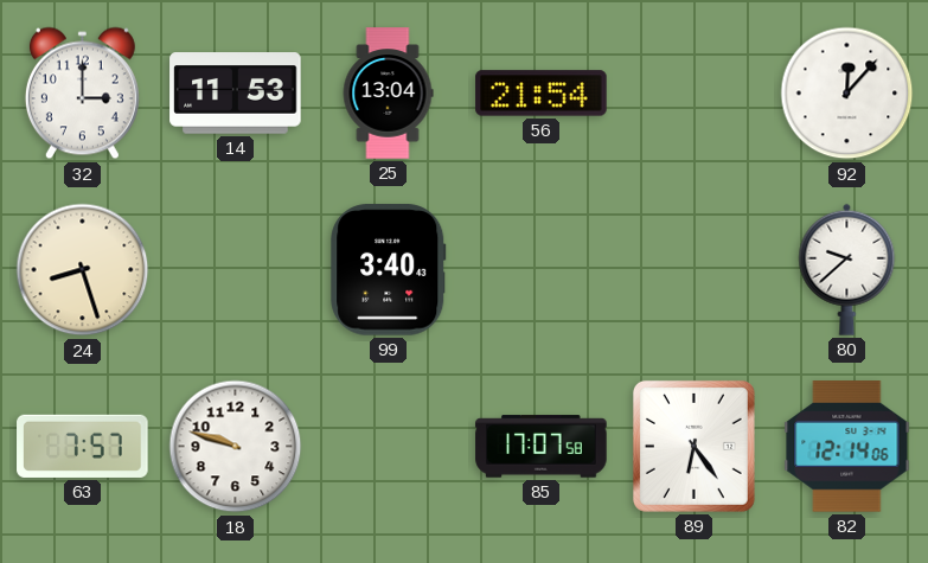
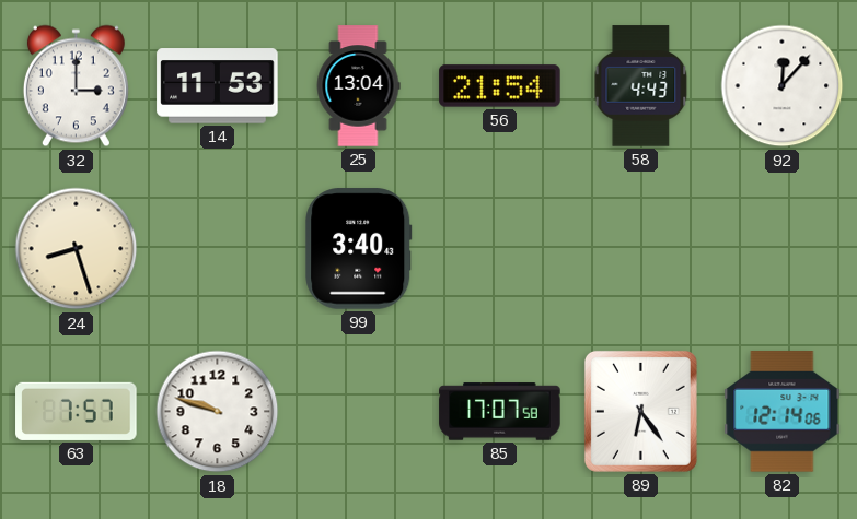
58: none -> 4:43 (641, 86)
80: 9:38 -> none (847, 269)
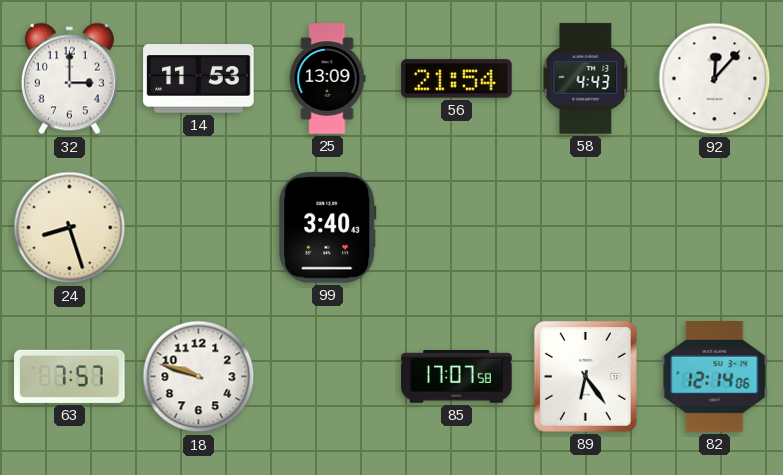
25: 13:04 -> 13:09 (327, 79)
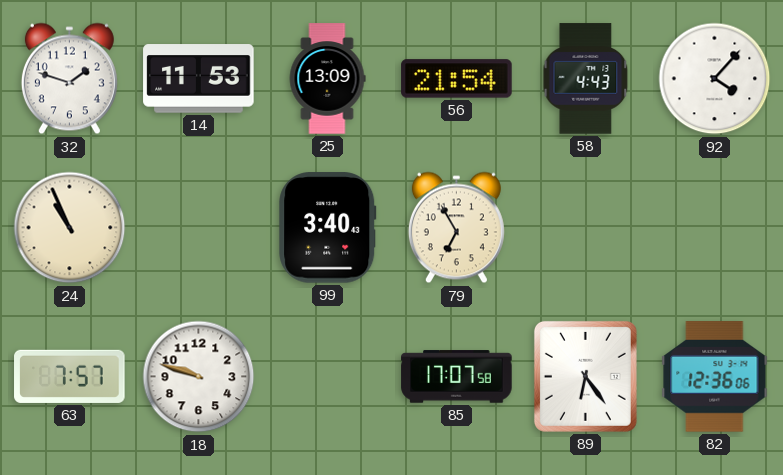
32: 3:00 -> 1:48 (69, 79)
92: 12:07 -> 4:07 (715, 79)
24: 8:27 -> 10:56 (70, 228)
79: none -> 6:55 (456, 228)
82: 12:14 -> 12:36 (715, 377)
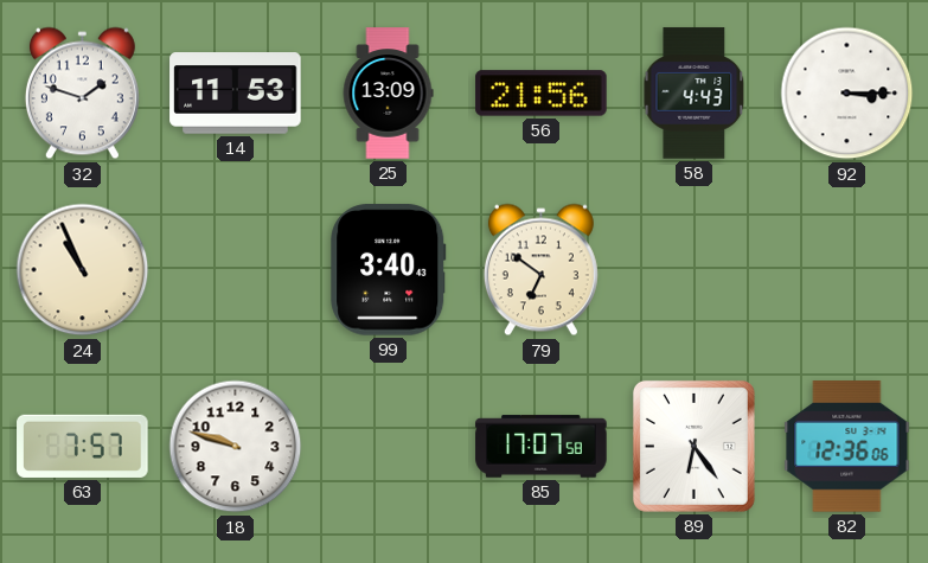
56: 21:54 -> 21:56 (542, 94)
92: 4:07 -> 3:15 (847, 94)
79: 6:55 -> 6:51 (540, 270)
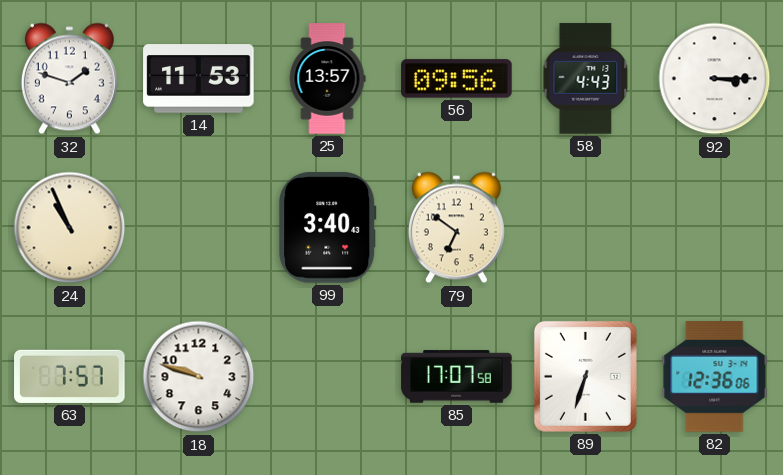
25: 13:09 -> 13:57 (327, 79)
56: 21:56 -> 09:56 (457, 79)
89: 6:24 -> 6:33 (585, 376)
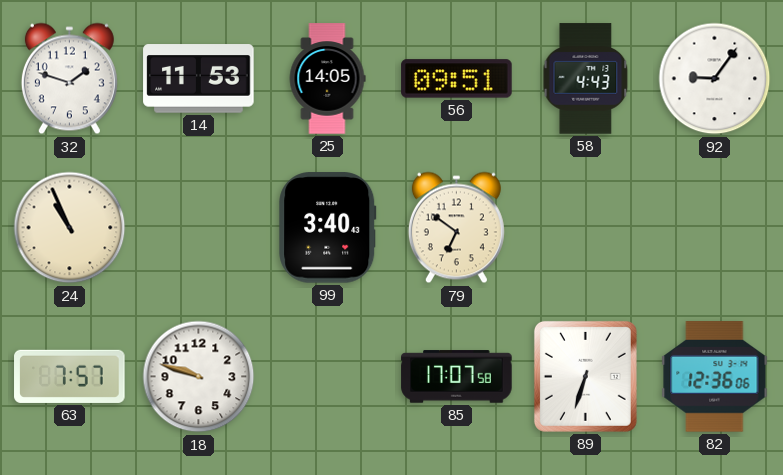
25: 13:57 -> 14:05 (327, 79)
56: 09:56 -> 09:51 (457, 79)
92: 3:15 -> 9:06 (715, 79)
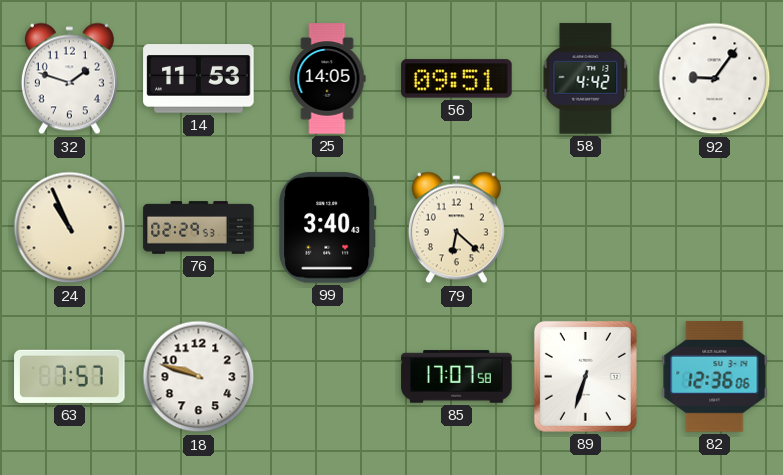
58: 4:43 -> 4:42 (586, 79)
76: none -> 02:29 (199, 228)
79: 6:51 -> 6:22 (456, 228)
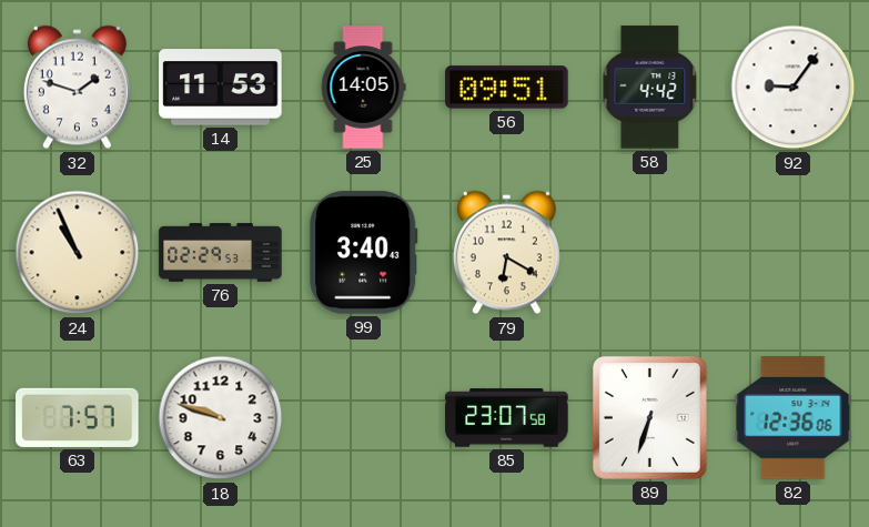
79: 6:22 -> 6:20 (506, 253)
85: 17:07 -> 23:07 (507, 418)
